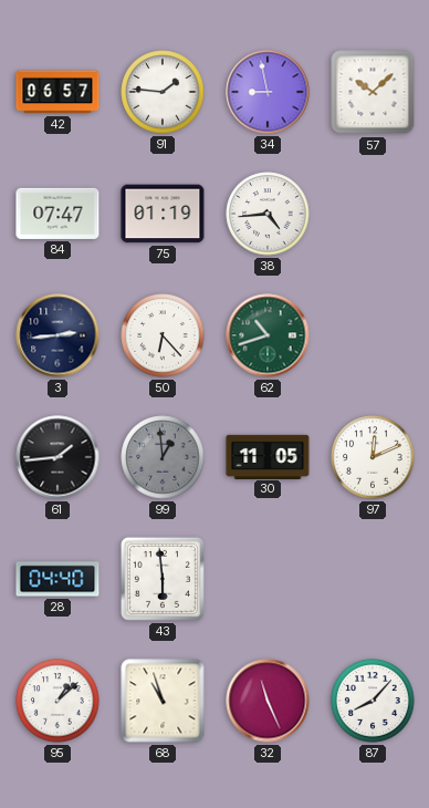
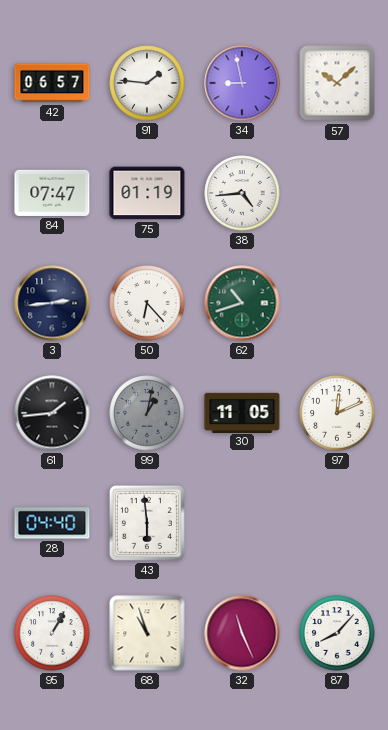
99: 12:59 -> 1:02 (147, 413)
95: 1:08 -> 1:05 (52, 633)
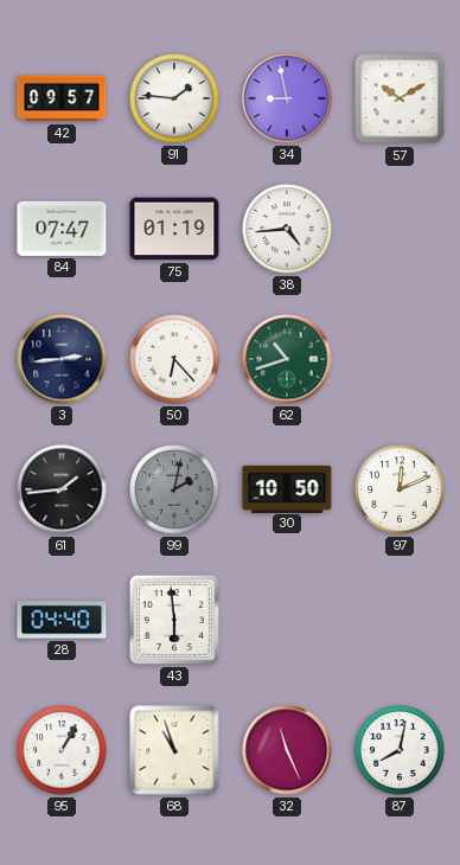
42: 06:57 -> 09:57 (62, 98)
57: 10:08 -> 10:10 (400, 98)
99: 1:02 -> 2:02 (174, 489)
30: 11:05 -> 10:50 (287, 488)
87: 8:07 -> 8:02 (400, 750)
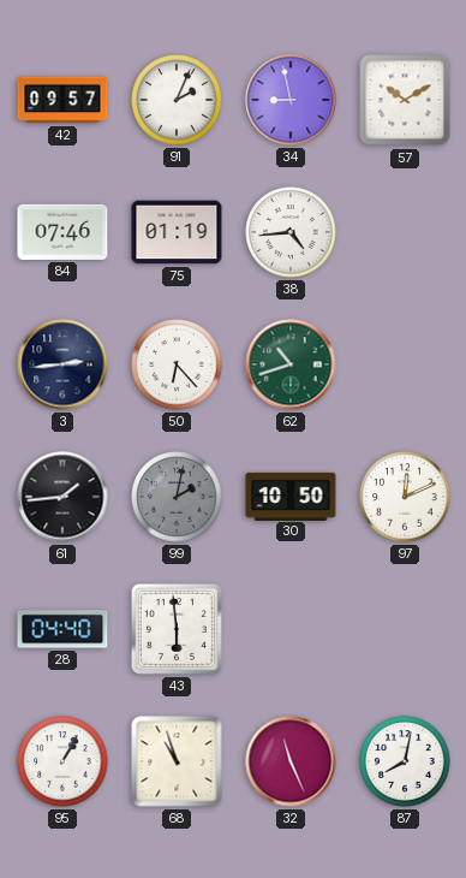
91: 1:46 -> 2:04 (177, 100)
84: 07:47 -> 07:46 (62, 232)
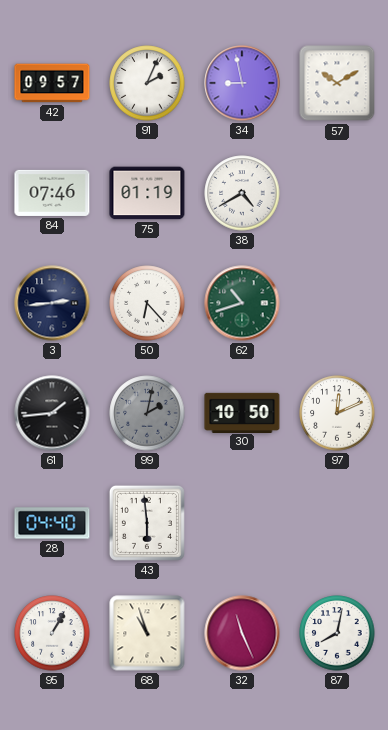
38: 4:44 -> 4:40 (242, 193)
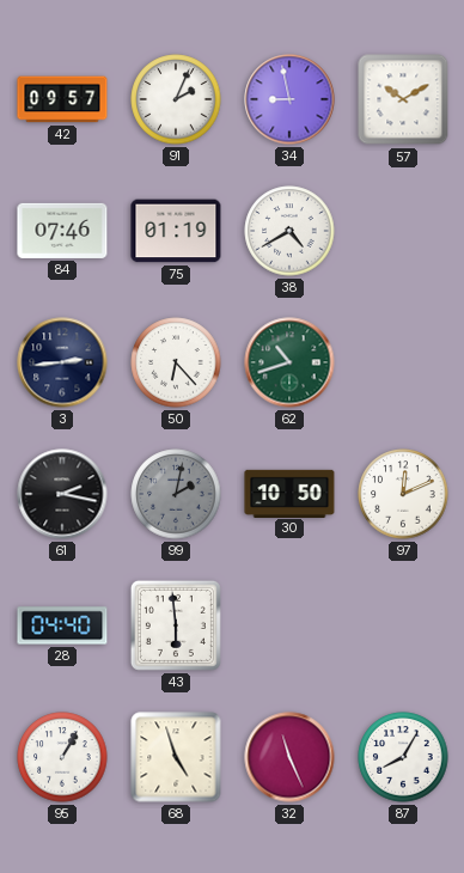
61: 1:44 -> 2:17 (62, 494)
68: 10:57 -> 4:57 (176, 757)
87: 8:02 -> 8:05 (403, 757)
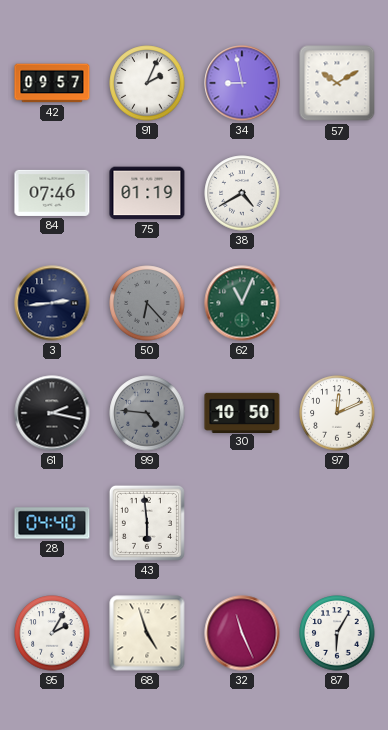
50 dial: white -> grey (147, 303)
62: 10:42 -> 11:04 (242, 303)
99: 2:02 -> 4:46 (147, 413)
95: 1:05 -> 2:05 (52, 633)
87: 8:05 -> 6:05 (337, 633)
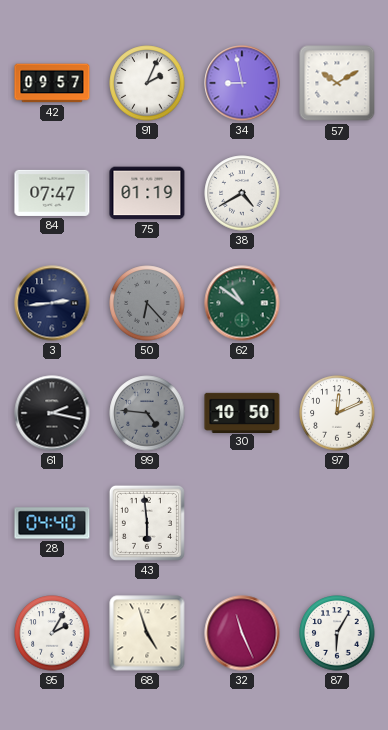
84: 07:46 -> 07:47 (52, 193)
62: 11:04 -> 10:51 (242, 303)
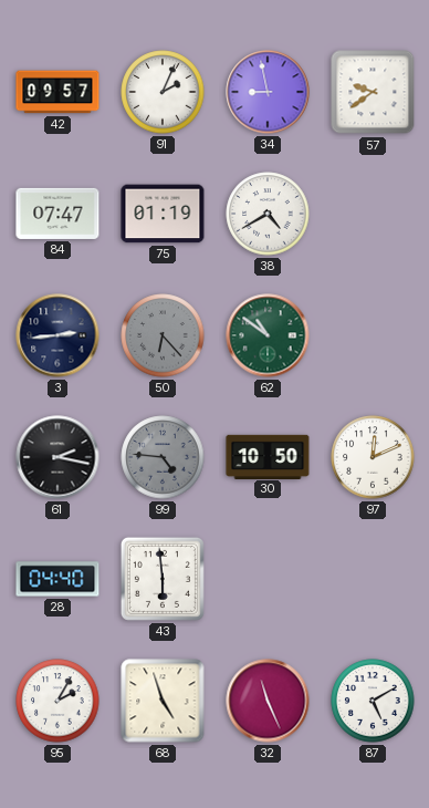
57: 10:10 -> 9:39 (373, 92)
87: 6:05 -> 5:10 (373, 701)
